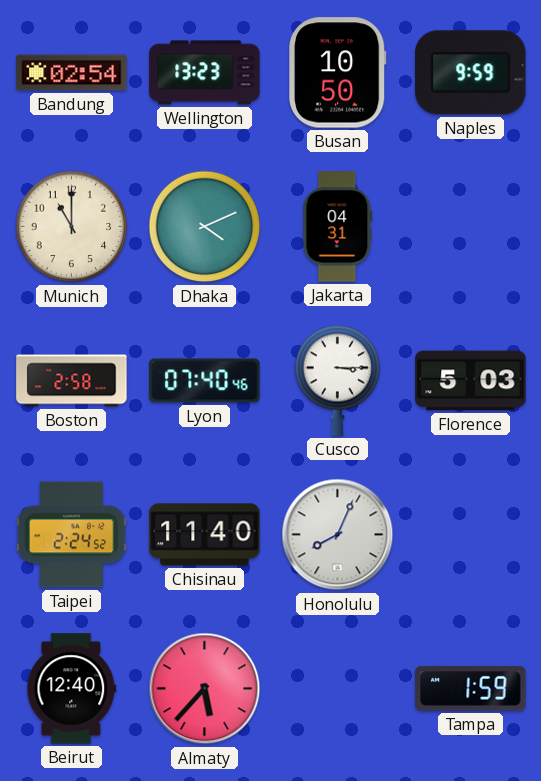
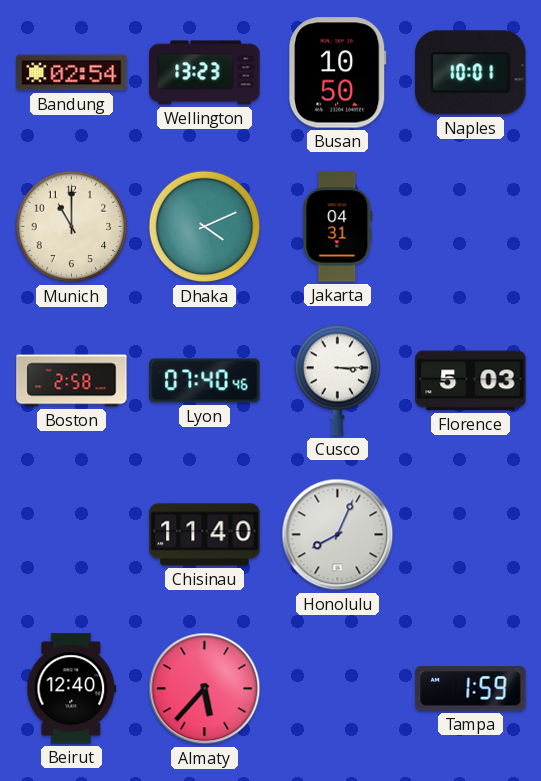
Naples: 9:59 -> 10:01 (471, 73)
Taipei: 2:24 -> none (72, 535)
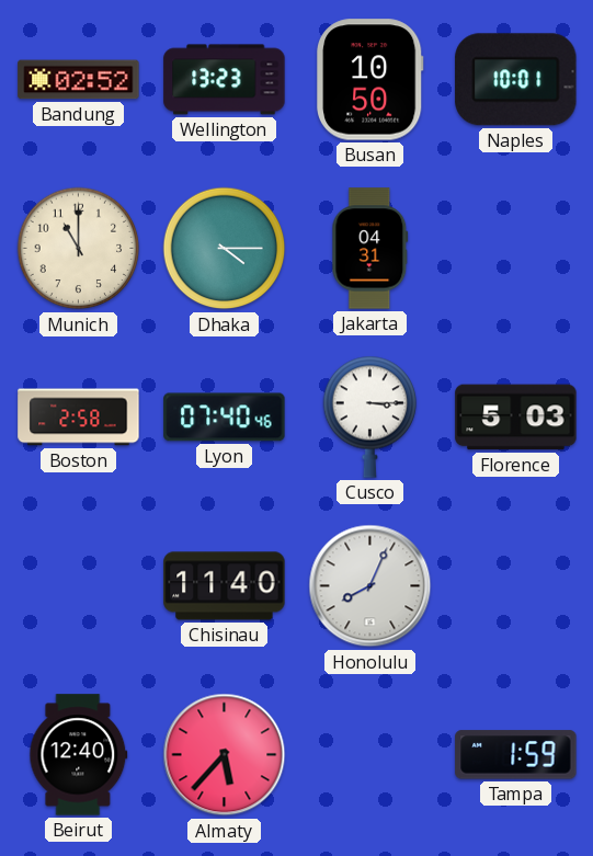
Bandung: 02:54 -> 02:52 (79, 80)
Dhaka: 4:11 -> 4:15 (225, 249)
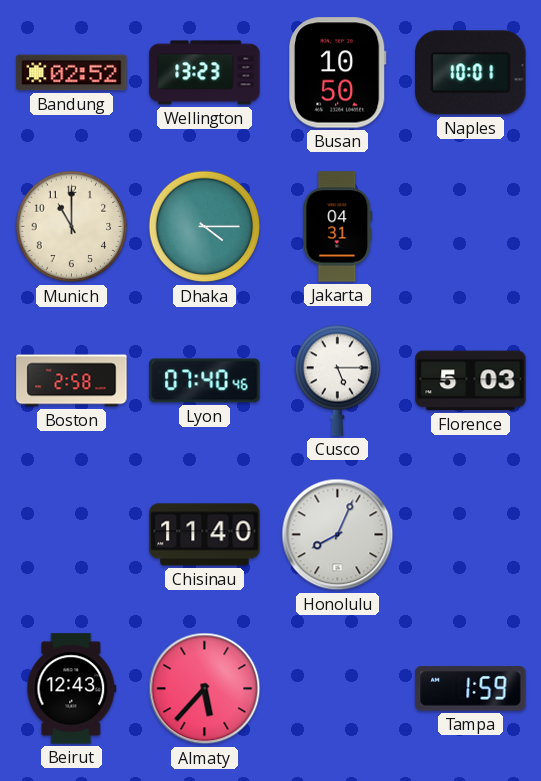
Cusco: 3:15 -> 5:15 (338, 380)
Beirut: 12:40 -> 12:43 (72, 689)
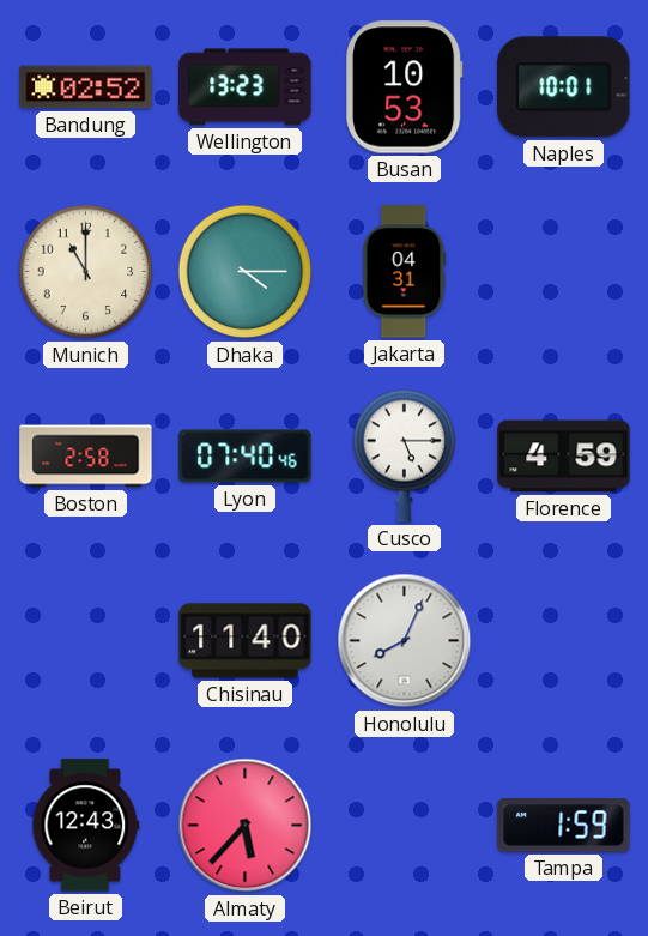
Busan: 10:50 -> 10:53 (405, 87)
Florence: 5:03 -> 4:59 (564, 457)
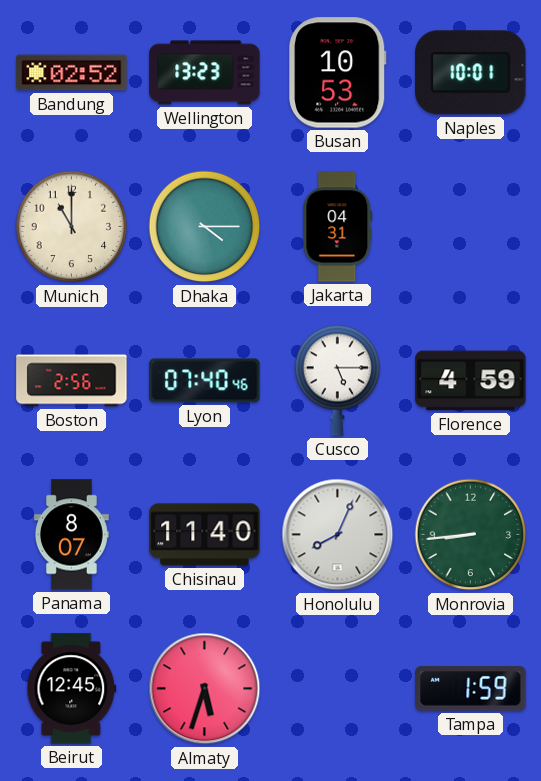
Boston: 2:58 -> 2:56 (72, 381)
Panama: none -> 8:07 (72, 535)
Monrovia: none -> 8:44 (471, 535)
Beirut: 12:43 -> 12:45 (72, 689)
Almaty: 5:37 -> 5:33 (205, 689)
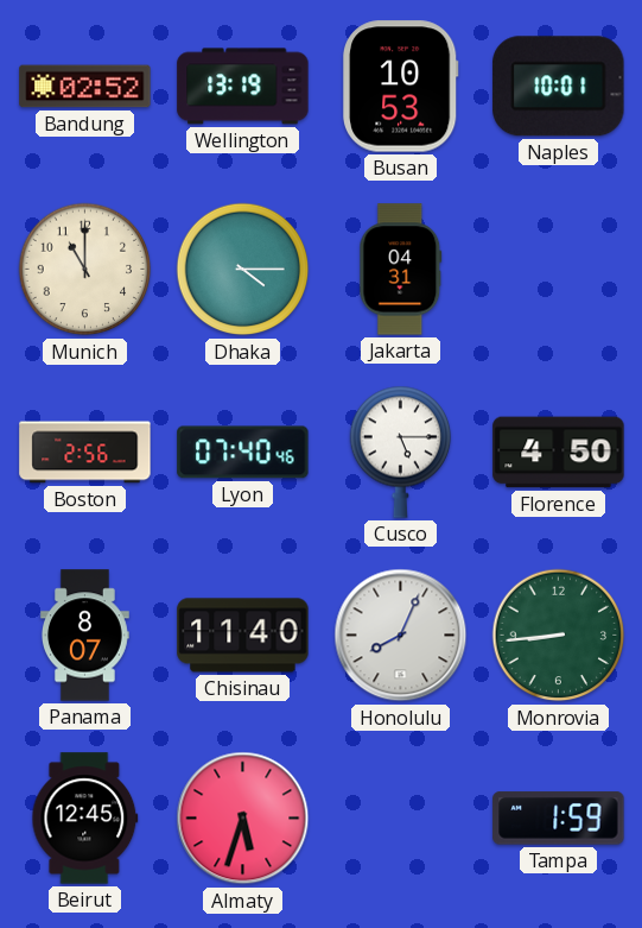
Wellington: 13:23 -> 13:19 (243, 87)
Florence: 4:59 -> 4:50 (559, 453)
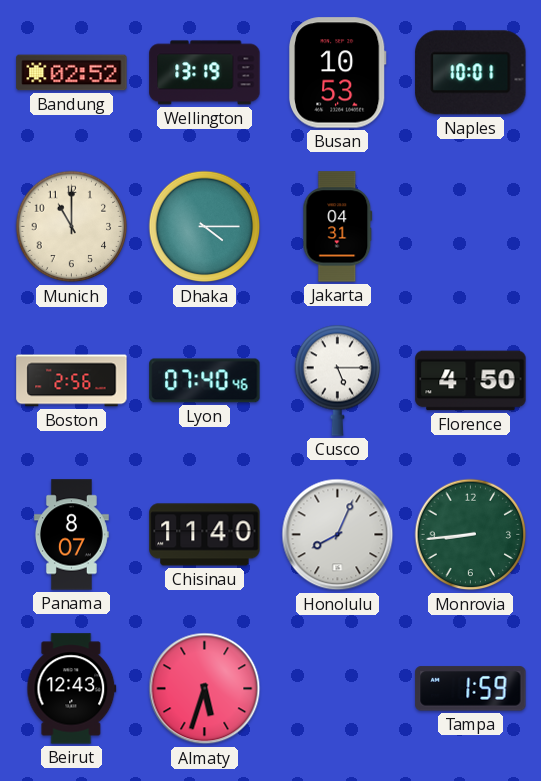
Beirut: 12:45 -> 12:43 (72, 689)
